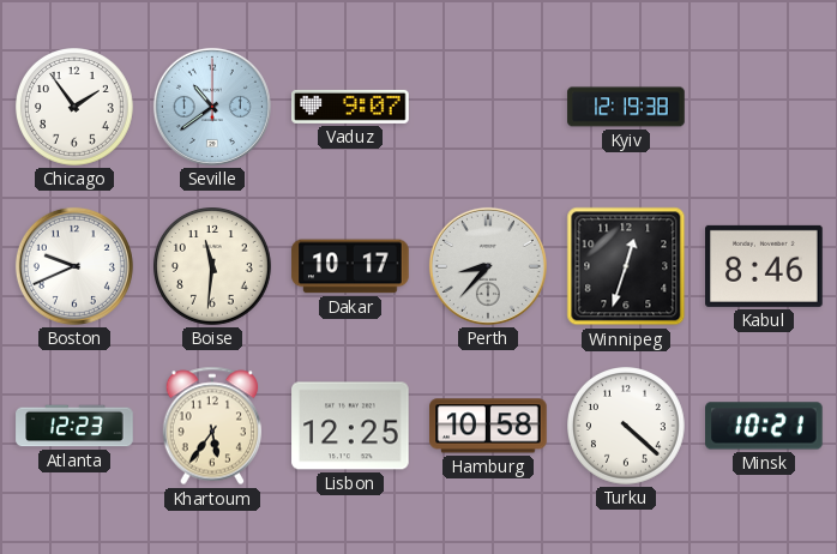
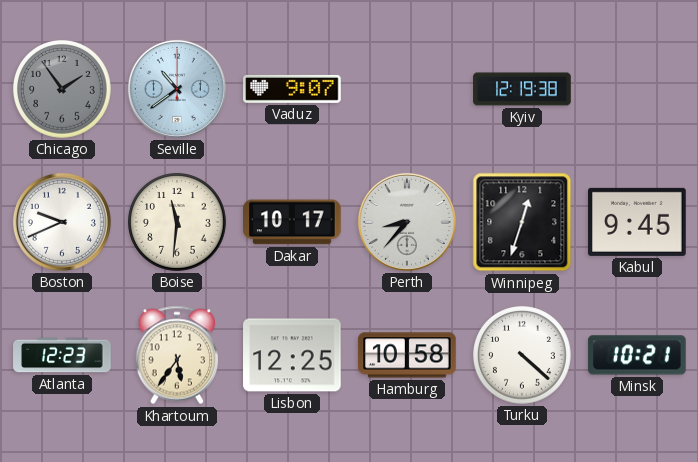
Chicago dial: white -> grey (63, 90)
Kabul: 8:46 -> 9:45 (637, 222)
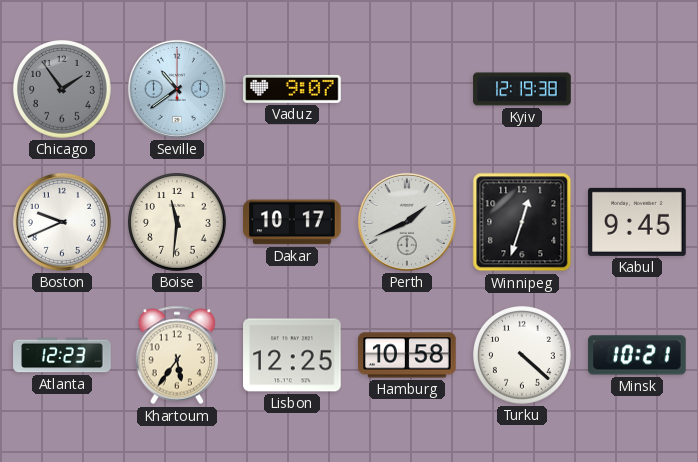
Perth: 8:37 -> 1:41 (407, 222)
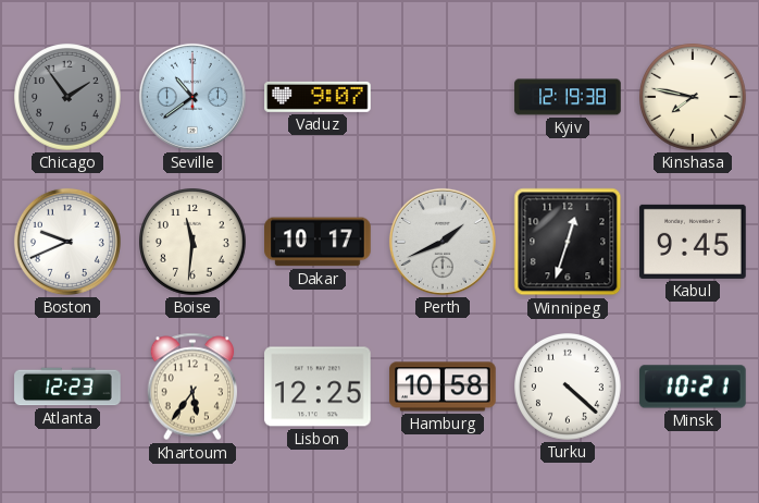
Kinshasa: none -> 7:47 (694, 98)
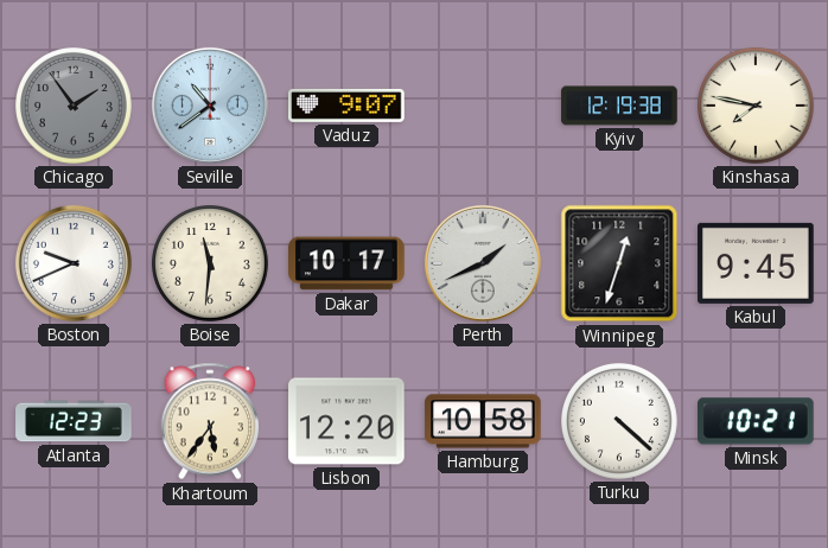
Lisbon: 12:25 -> 12:20 (346, 421)
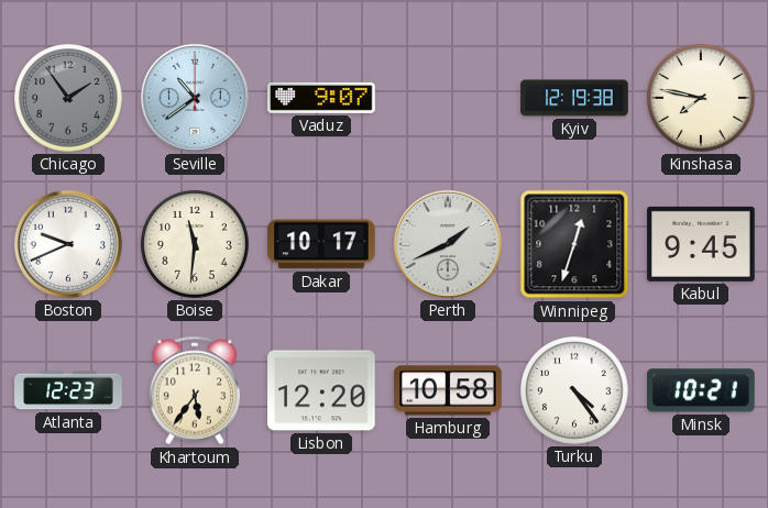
Turku: 4:22 -> 4:24 (575, 391)
